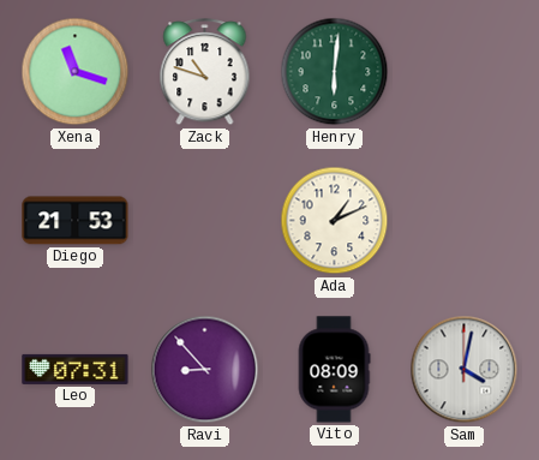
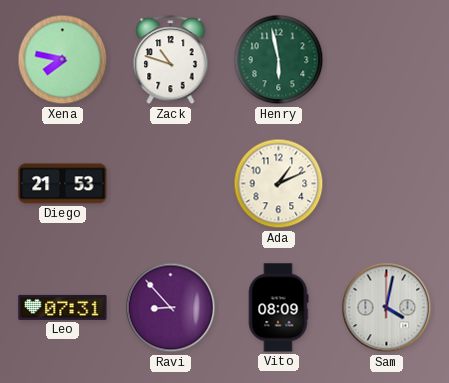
Xena: 11:18 -> 7:47 (63, 60)
Henry: 6:01 -> 5:58 (279, 60)
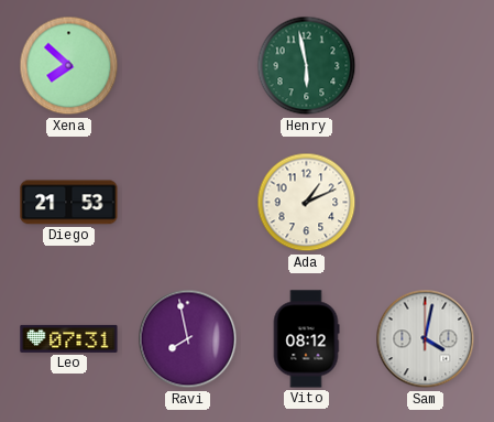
Xena: 7:47 -> 7:52 (69, 66)
Zack: 10:48 -> none (171, 60)
Ravi: 8:53 -> 7:58 (188, 339)
Vito: 08:09 -> 08:12 (306, 339)
